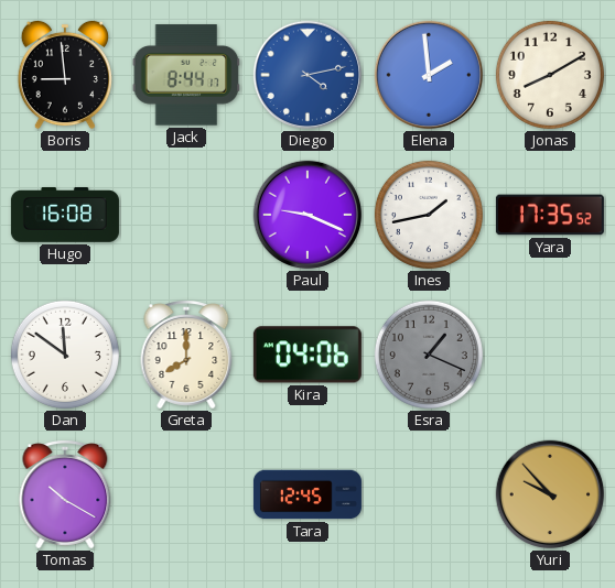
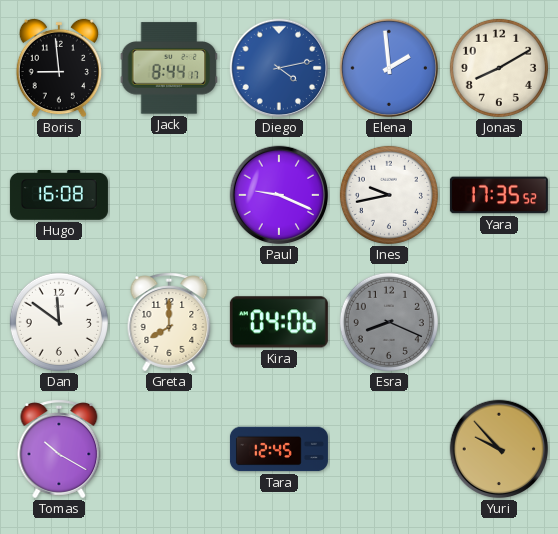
Ines: 1:43 -> 9:43 (389, 195)
Esra: 1:19 -> 8:19 (389, 322)
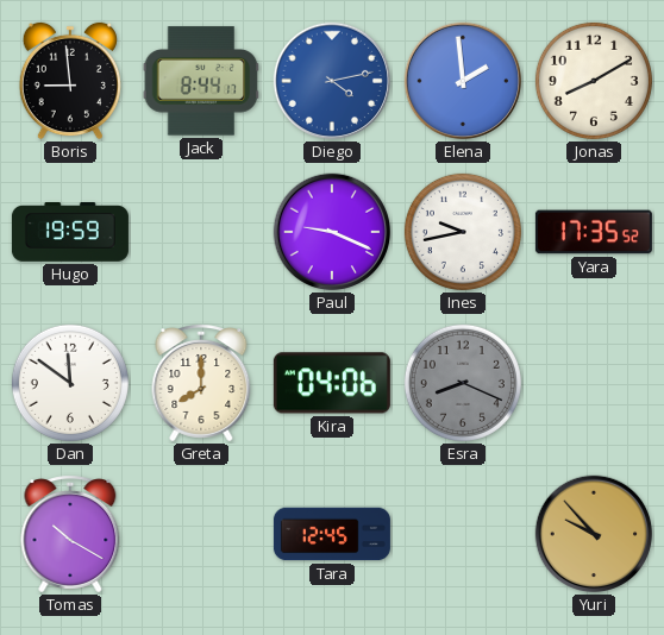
Hugo: 16:08 -> 19:59 (70, 233)
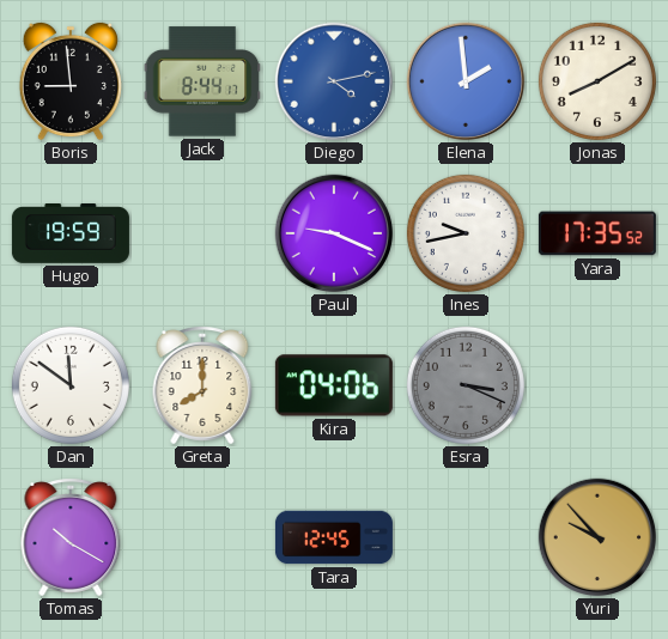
Esra: 8:19 -> 3:19 (466, 385)
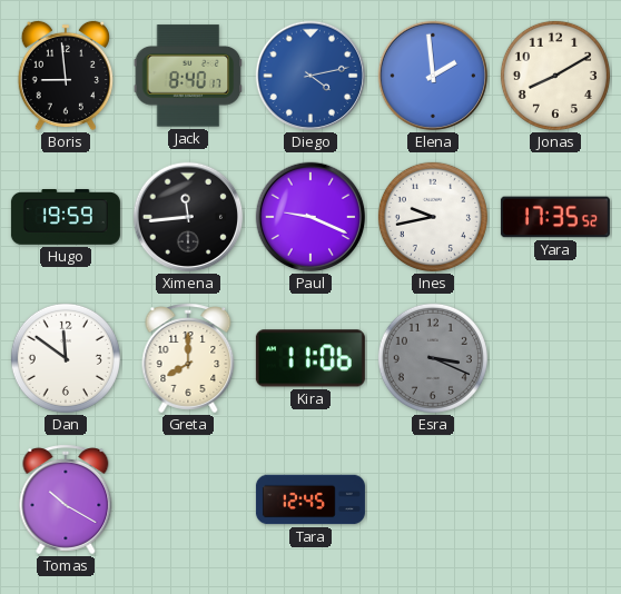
Jack: 8:44 -> 8:40 (188, 76)
Ximena: none -> 11:44 (188, 217)
Kira: 04:06 -> 11:06 (310, 358)
Yuri: 9:53 -> none (597, 537)
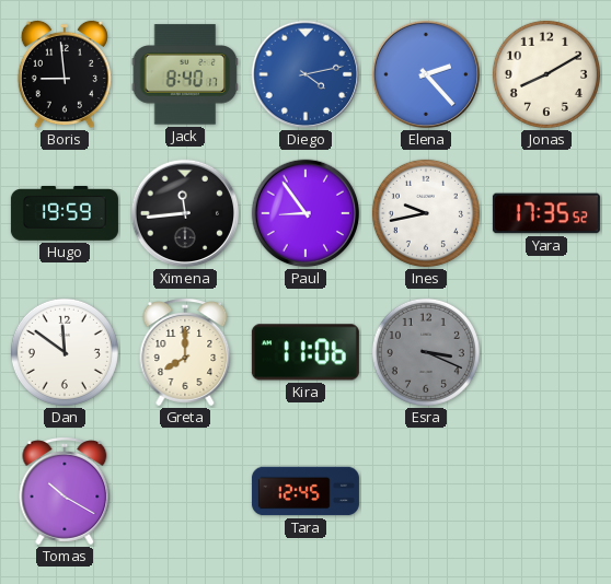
Elena: 1:59 -> 2:23 (426, 74)
Paul: 9:19 -> 8:54 (305, 213)
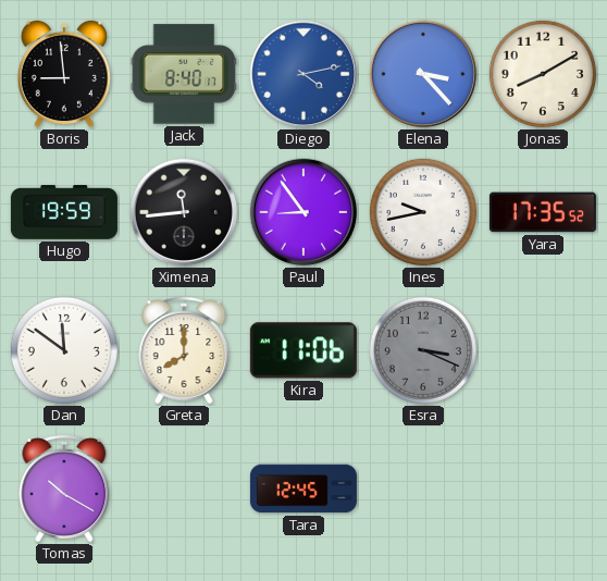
Elena: 2:23 -> 3:23 (423, 74)
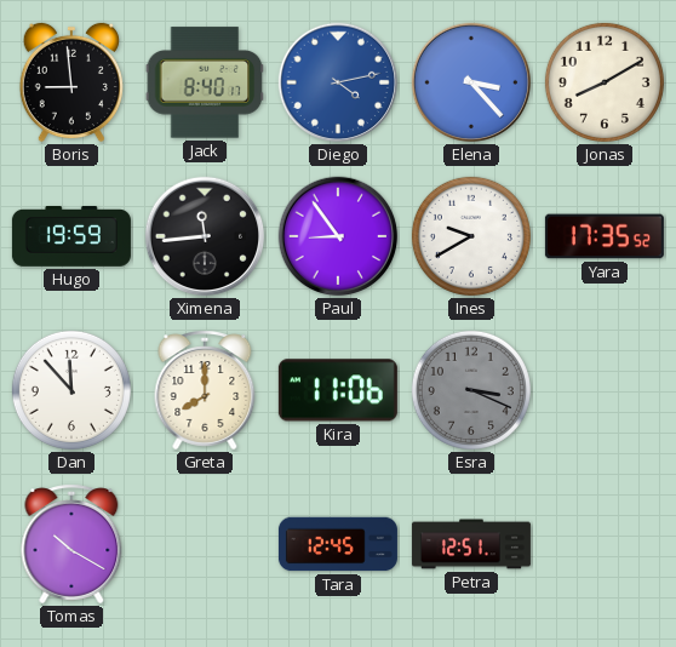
Ines: 9:43 -> 9:40 (471, 236)
Dan: 11:51 -> 11:53 (71, 390)
Petra: none -> 12:51 (471, 544)
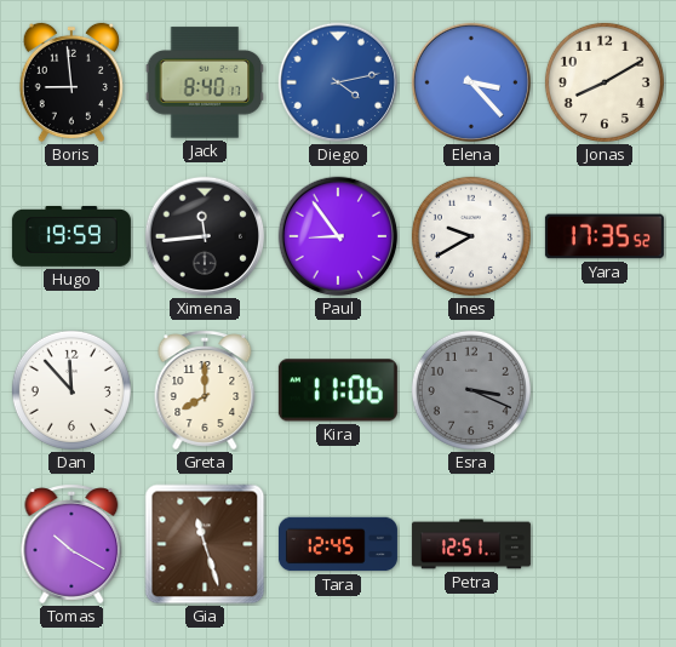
Gia: none -> 11:27 (205, 544)
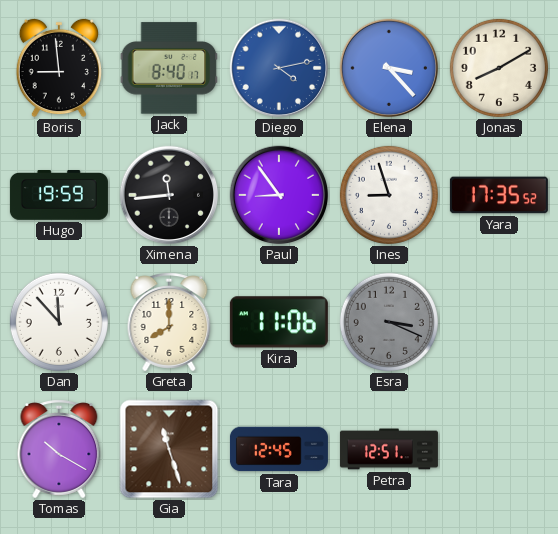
Ines: 9:40 -> 8:57 (389, 195)
